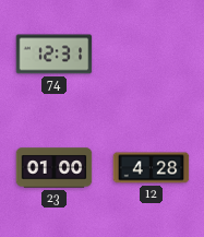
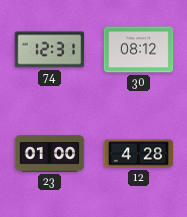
30: none -> 08:12 (139, 50)
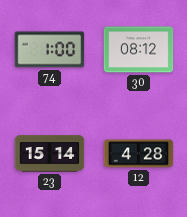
74: 12:31 -> 1:00 (50, 50)
23: 01:00 -> 15:14 (50, 154)
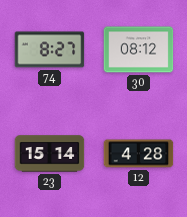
74: 1:00 -> 8:27 (50, 50)
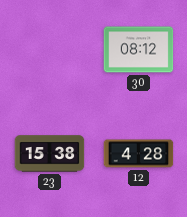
74: 8:27 -> none (50, 50)
23: 15:14 -> 15:38 (50, 154)
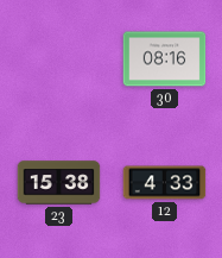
30: 08:12 -> 08:16 (165, 59)
12: 4:28 -> 4:33 (165, 183)
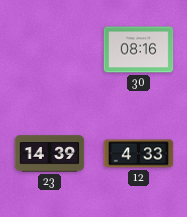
23: 15:38 -> 14:39 (50, 154)
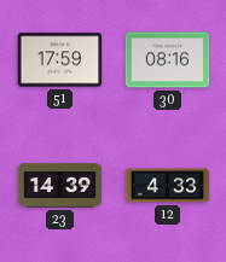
51: none -> 17:59 (60, 60)
